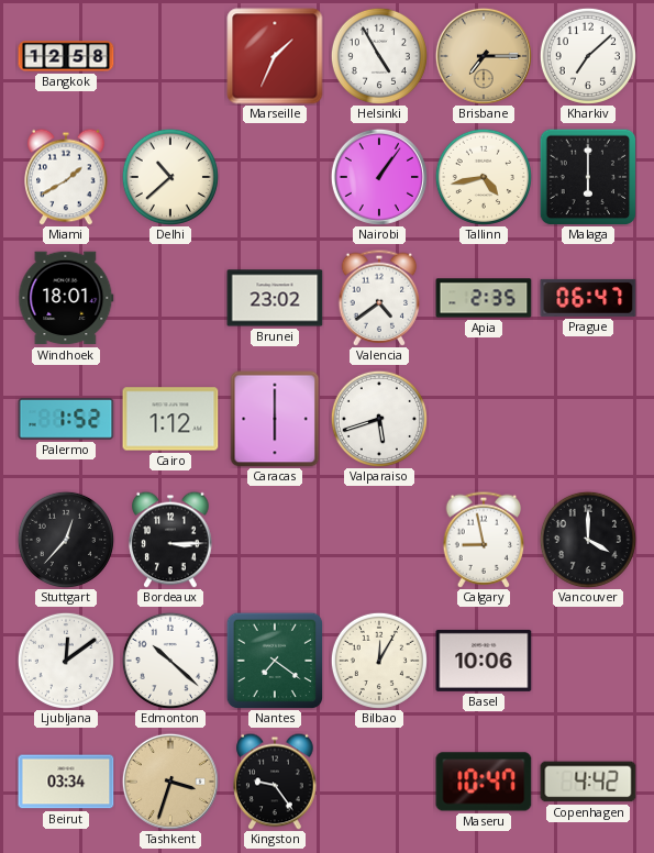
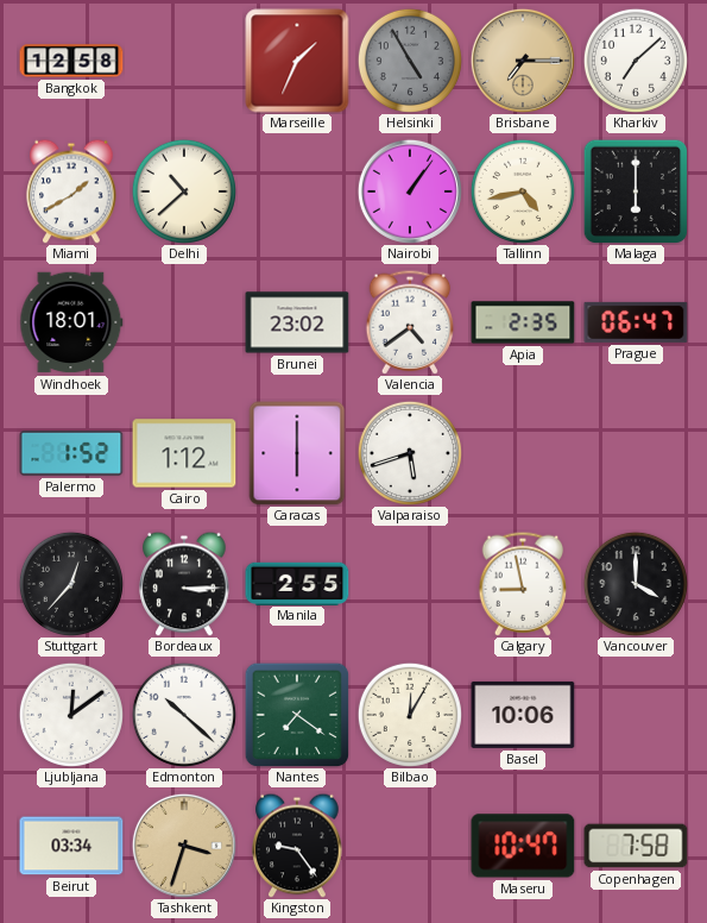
Helsinki dial: white -> grey (410, 61)
Manila: none -> 2:55 (297, 583)
Copenhagen: 4:42 -> 7:58 (636, 846)
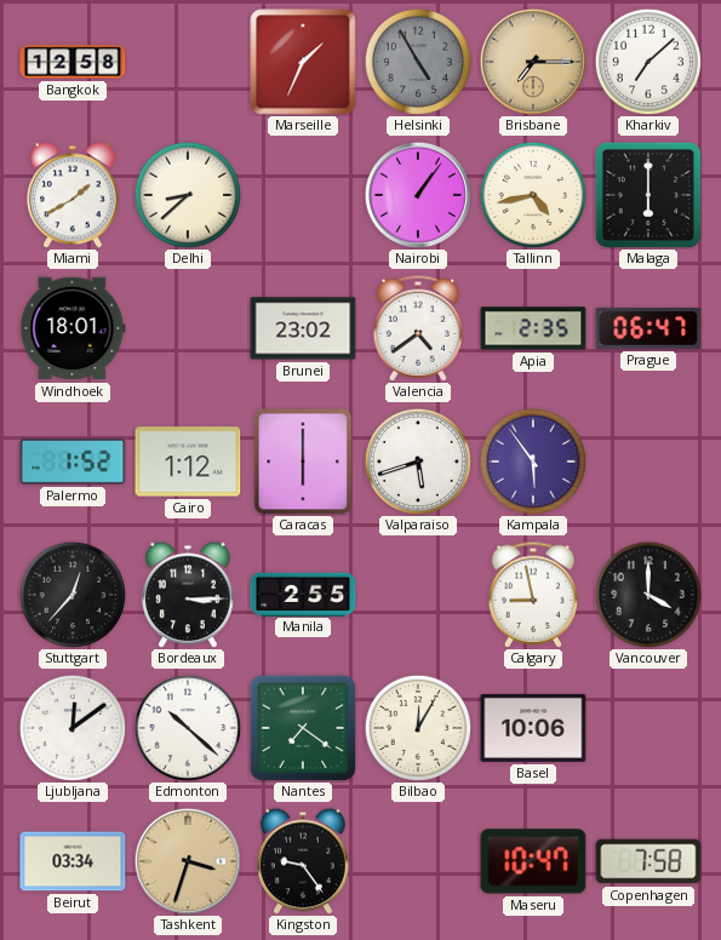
Delhi: 10:38 -> 8:38 (188, 195)
Kampala: none -> 5:54 (533, 462)
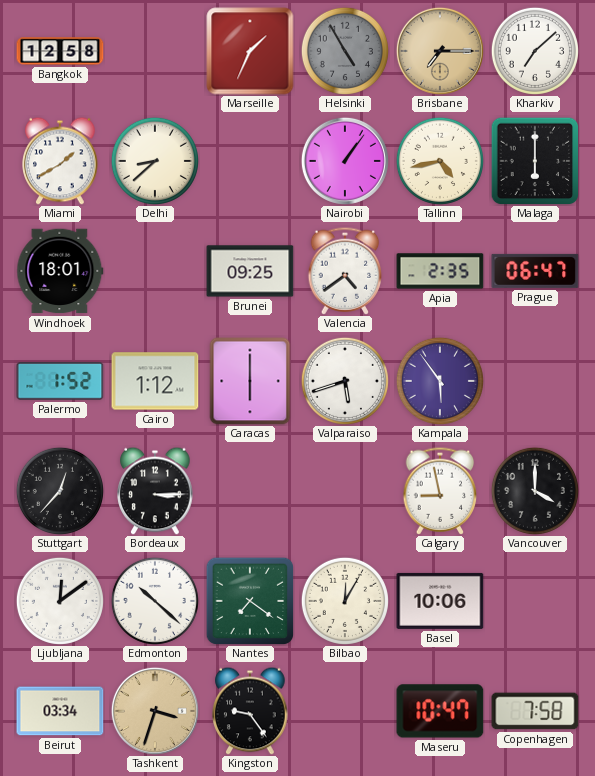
Brunei: 23:02 -> 09:25 (250, 271)
Manila: 2:55 -> none (303, 594)
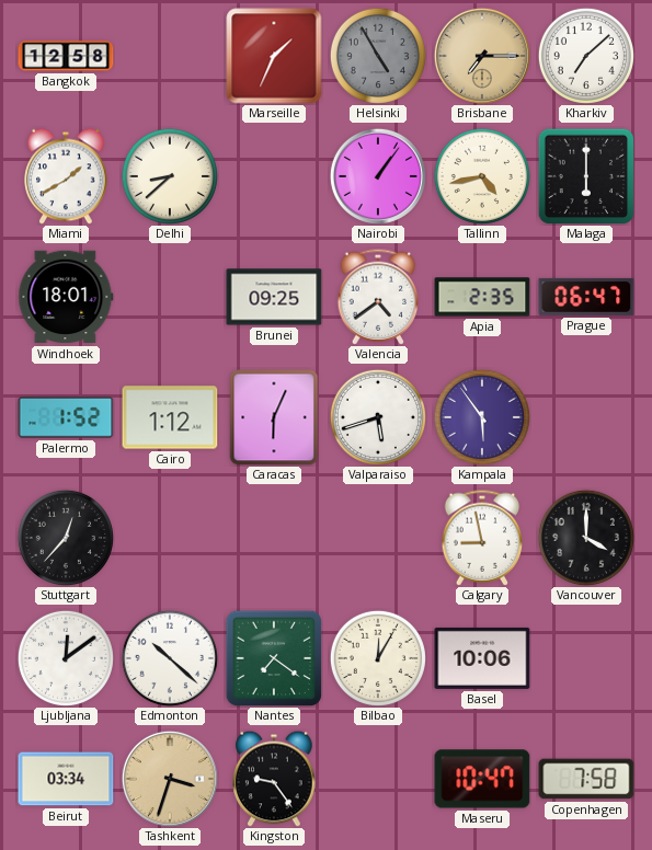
Caracas: 6:00 -> 6:04 (274, 417)
Bordeaux: 3:15 -> none (155, 491)
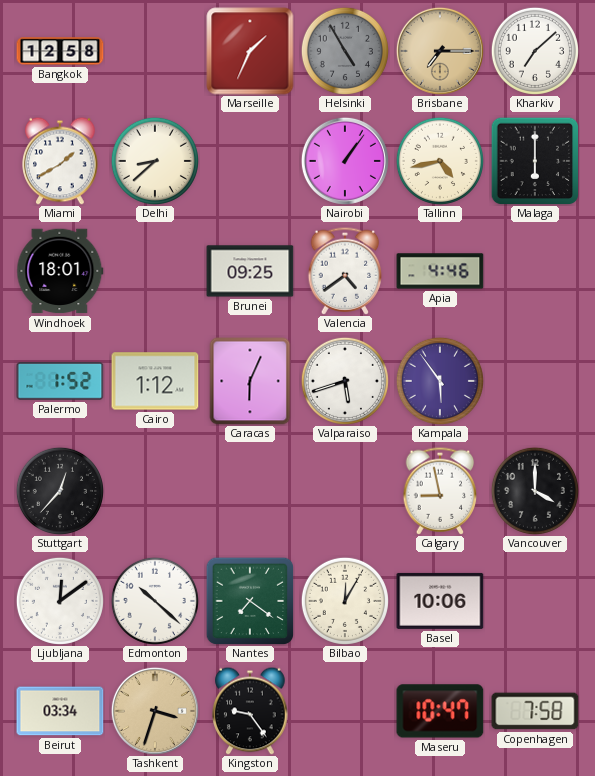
Apia: 2:35 -> 4:46 (440, 271)
Prague: 06:47 -> none (586, 297)
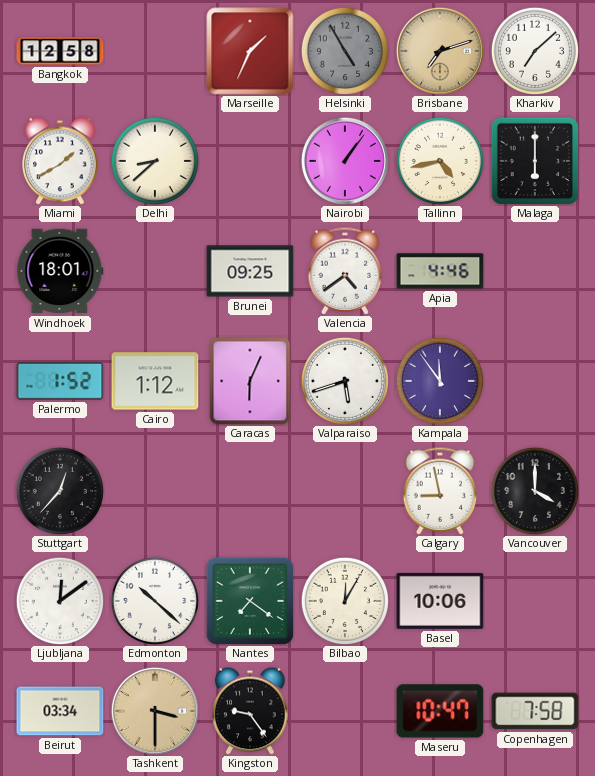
Brisbane: 7:15 -> 7:12 (440, 51)
Kampala: 5:54 -> 11:54 (440, 381)
Tashkent: 3:33 -> 3:30 (155, 711)
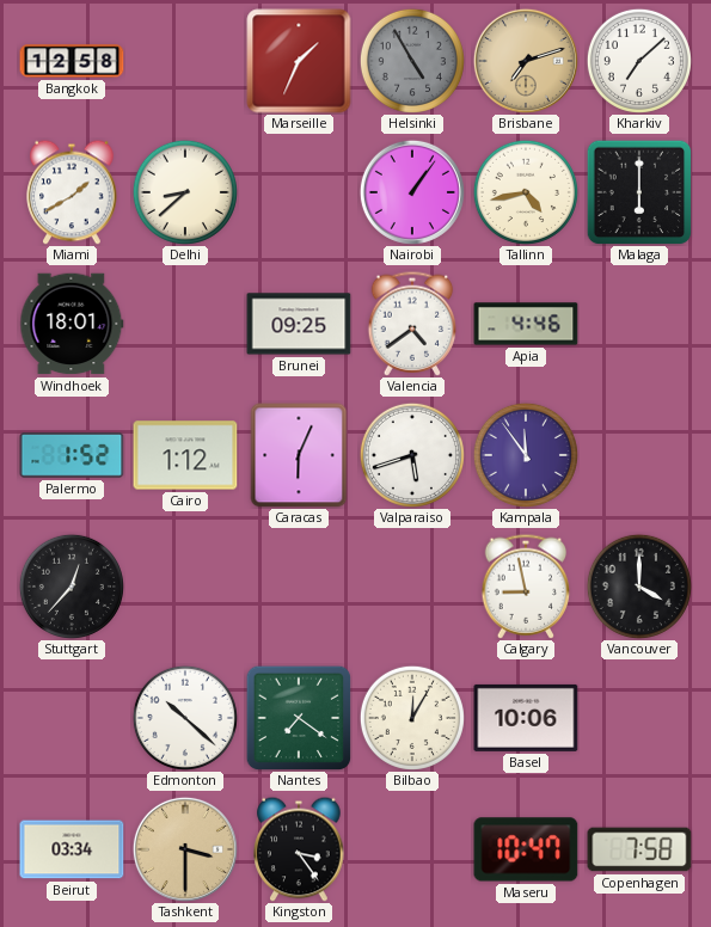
Ljubljana: 12:09 -> none (60, 601)
Kingston: 9:24 -> 3:24 (299, 849)
